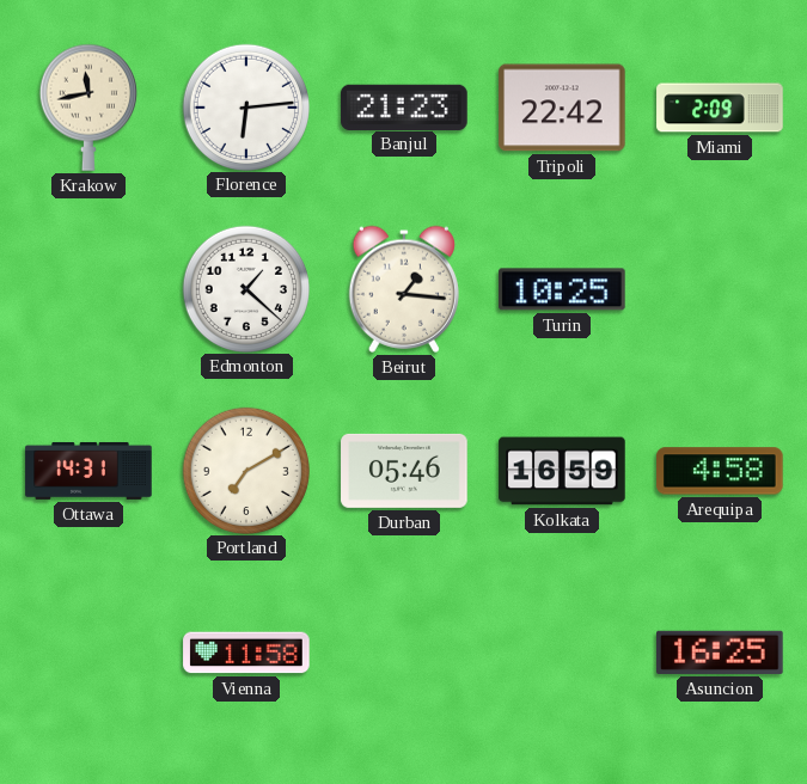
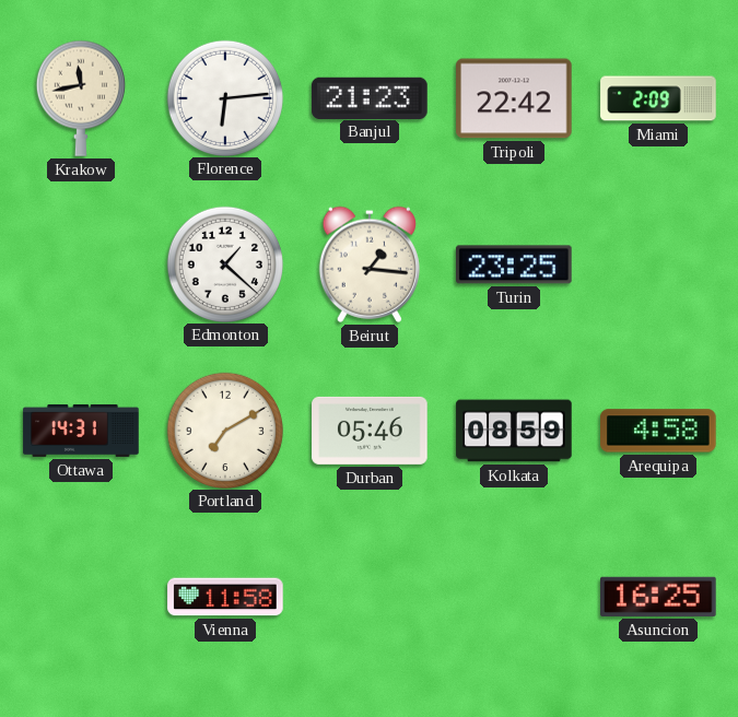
Turin: 10:25 -> 23:25 (515, 265)
Kolkata: 16:59 -> 08:59 (514, 431)
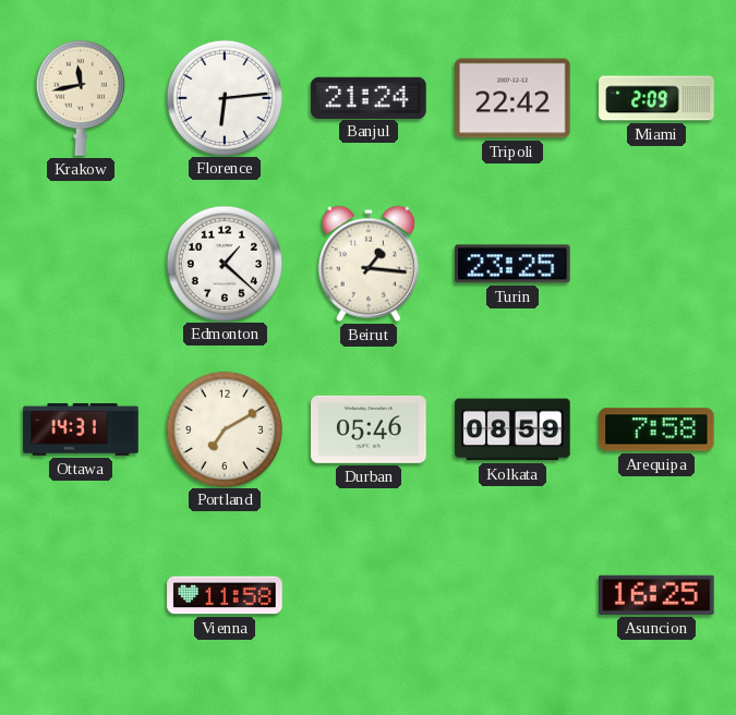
Banjul: 21:23 -> 21:24 (369, 97)
Arequipa: 4:58 -> 7:58 (656, 429)
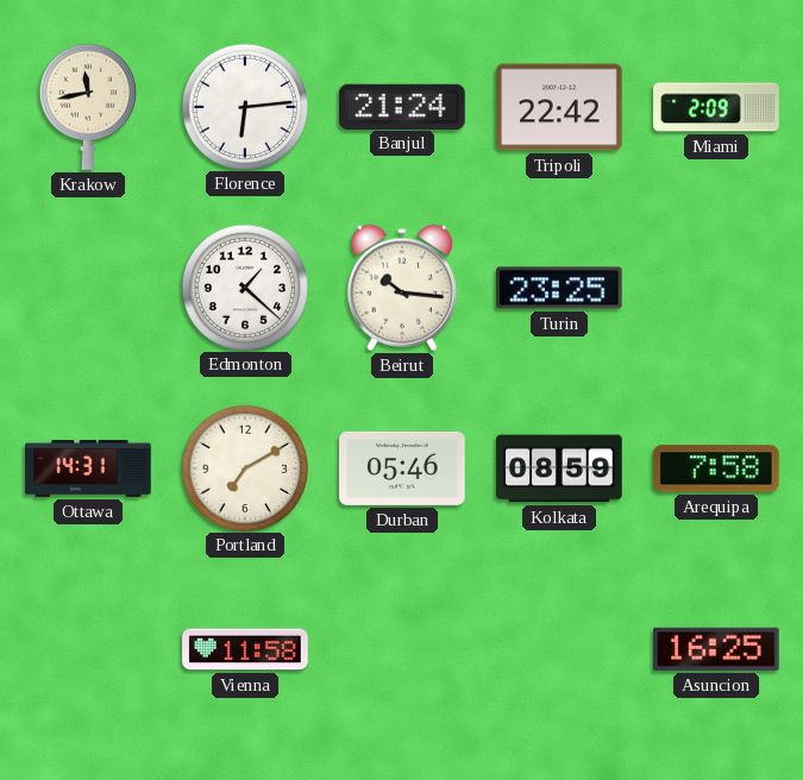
Beirut: 1:16 -> 10:16 (401, 288)
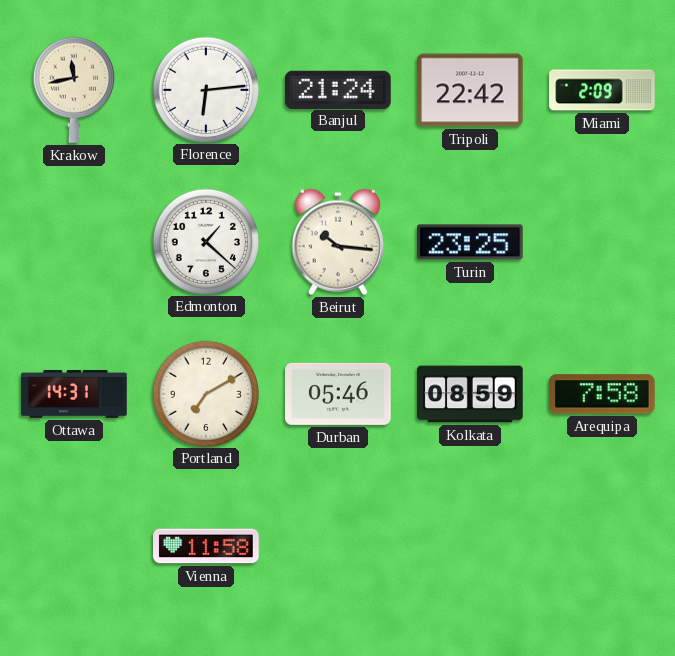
Asuncion: 16:25 -> none (717, 649)
